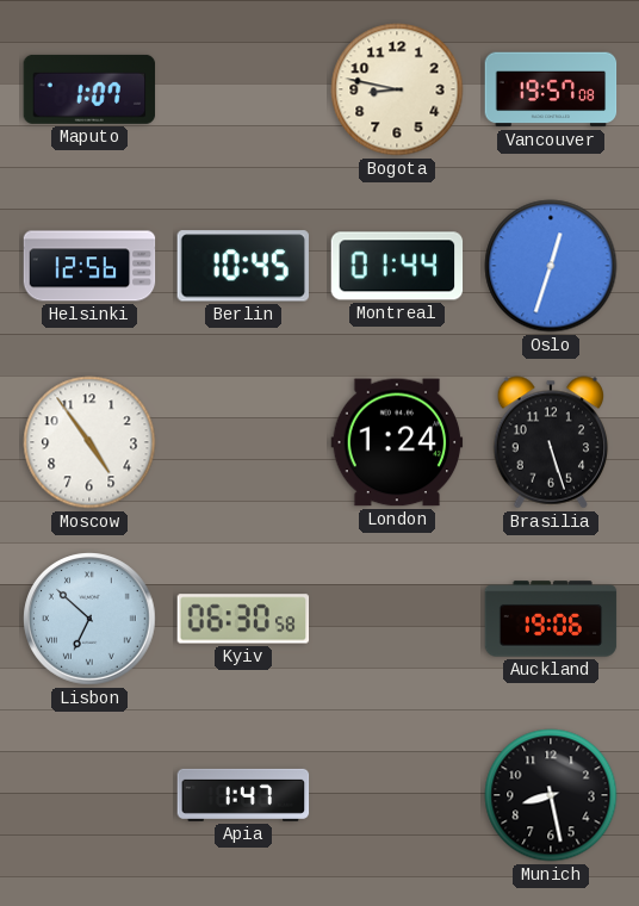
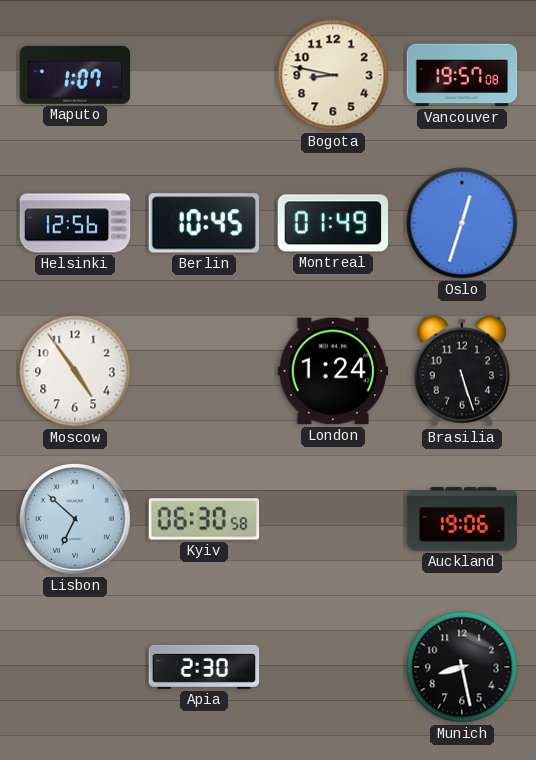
Montreal: 01:44 -> 01:49 (333, 223)
Apia: 1:47 -> 2:30 (204, 667)
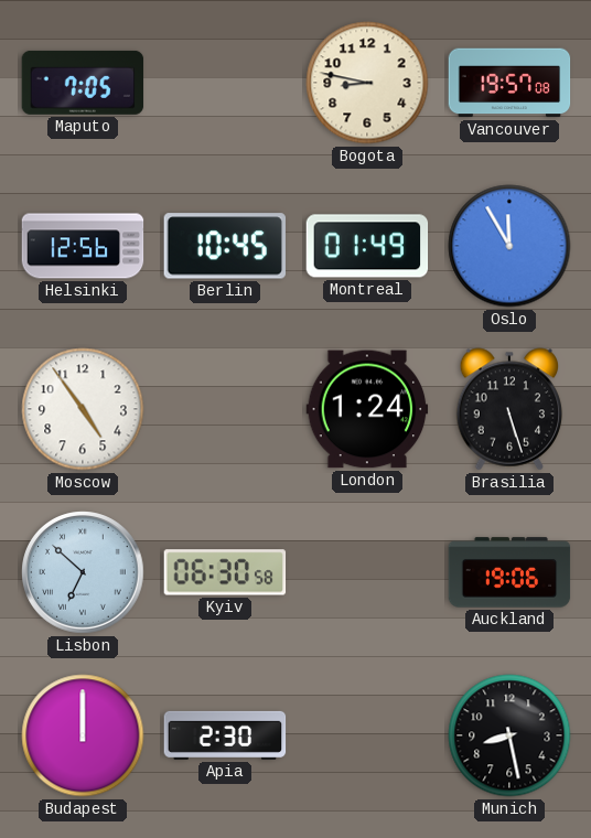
Maputo: 1:07 -> 7:05 (83, 83)
Oslo: 12:33 -> 11:55 (509, 246)
Budapest: none -> 12:00 (83, 735)
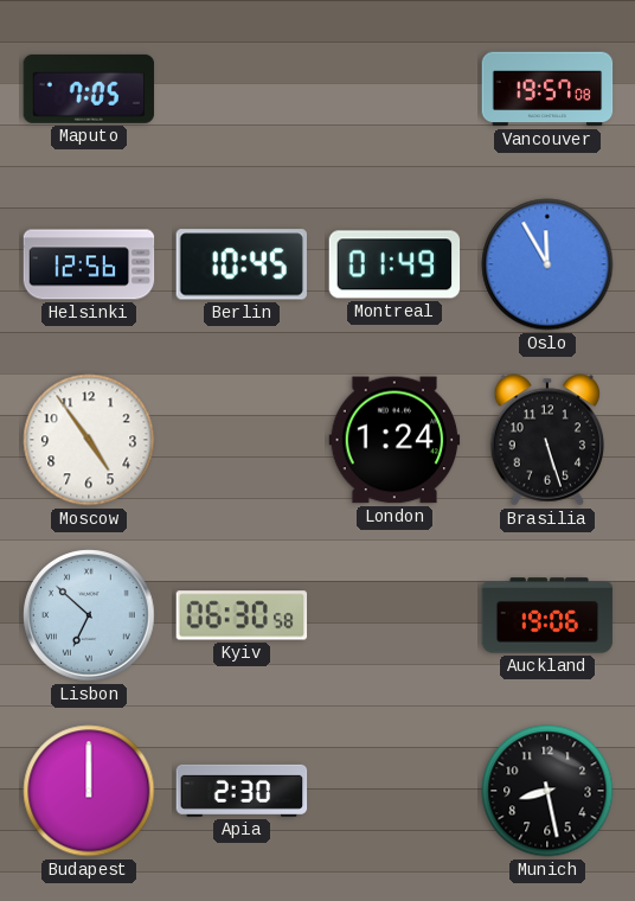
Bogota: 8:47 -> none (367, 83)
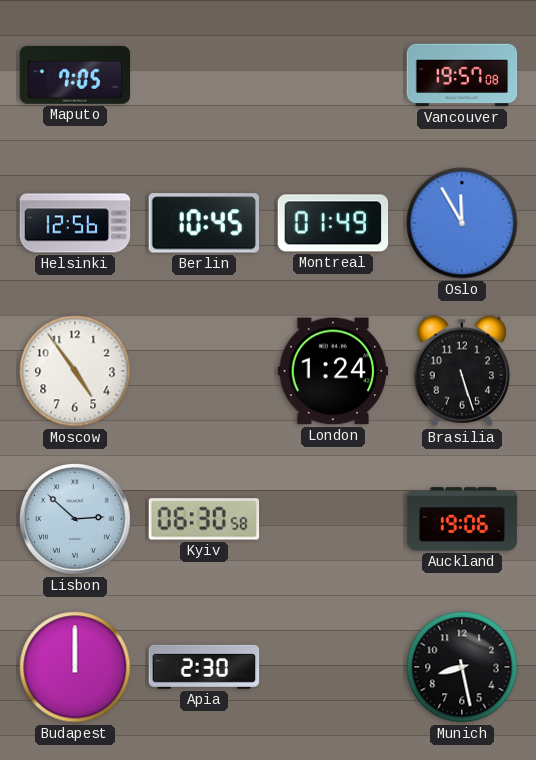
Lisbon: 6:52 -> 2:52 (75, 519)
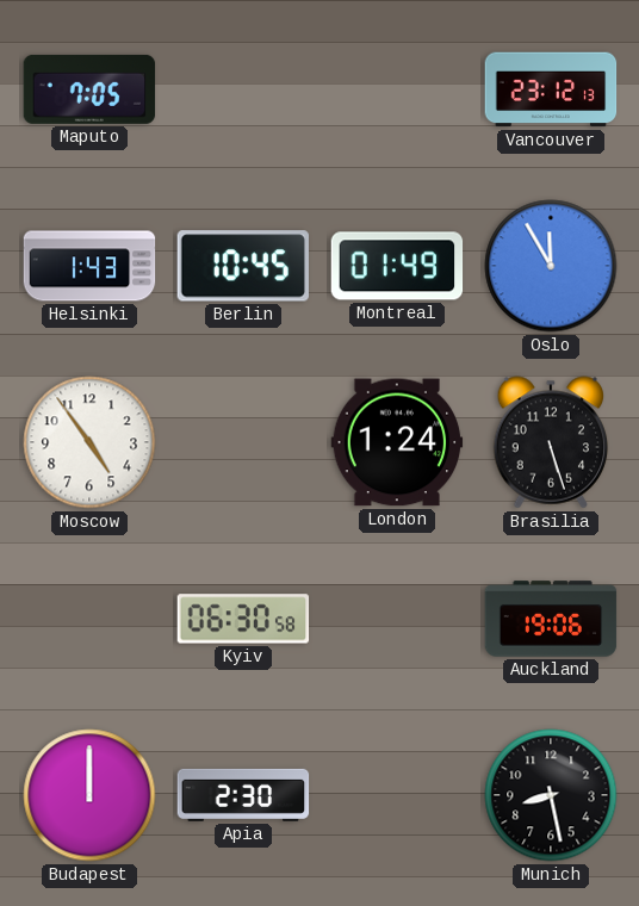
Vancouver: 19:57 -> 23:12 (551, 89)
Helsinki: 12:56 -> 1:43 (89, 266)
Lisbon: 2:52 -> none (75, 519)
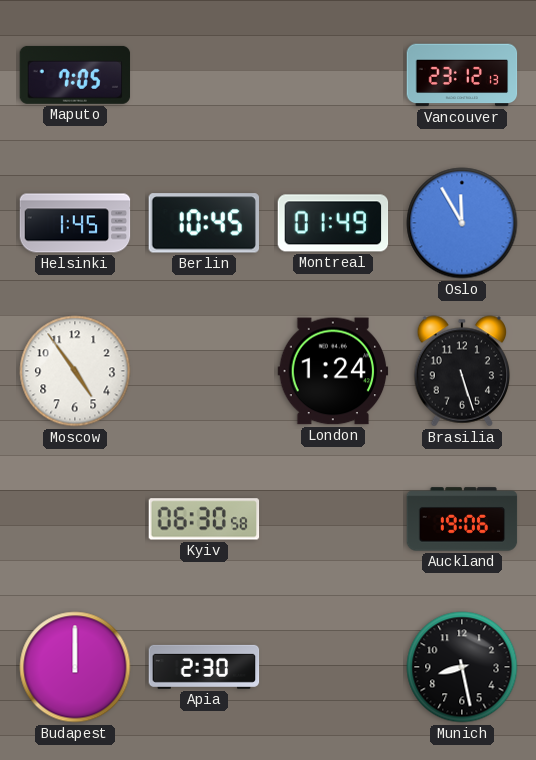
Helsinki: 1:43 -> 1:45 (75, 223)
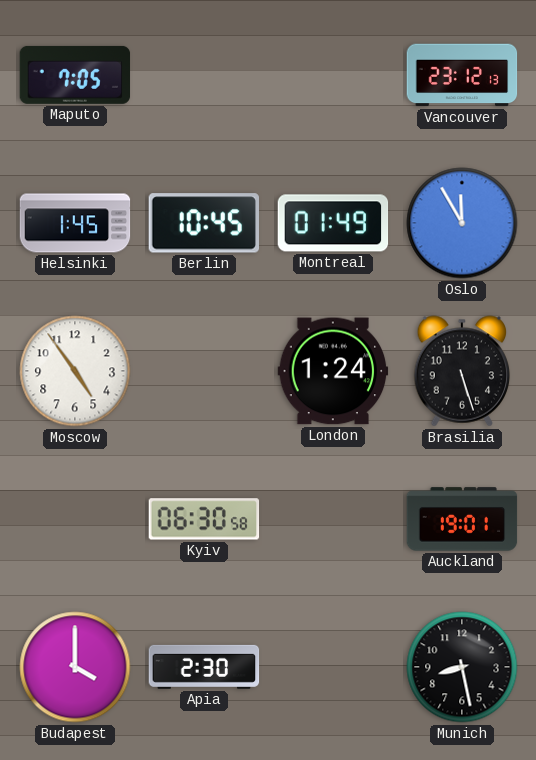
Auckland: 19:06 -> 19:01 (462, 519)
Budapest: 12:00 -> 4:00 (75, 667)
